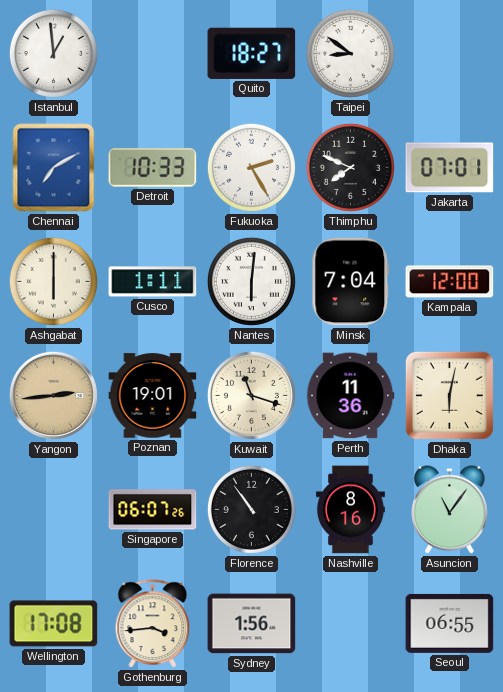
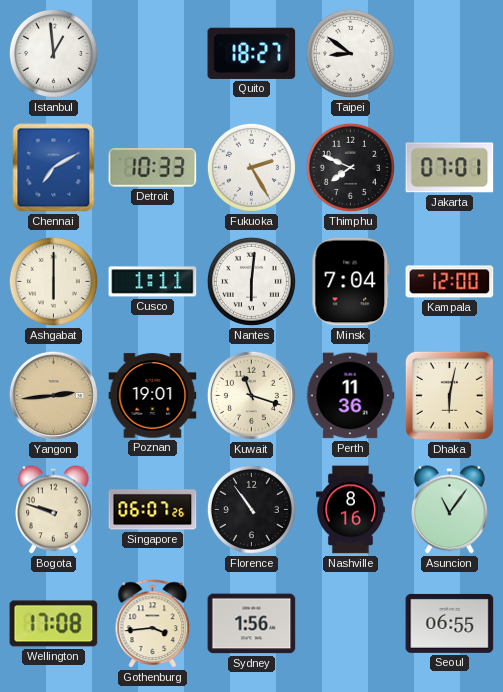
Bogota: none -> 9:48 (54, 510)
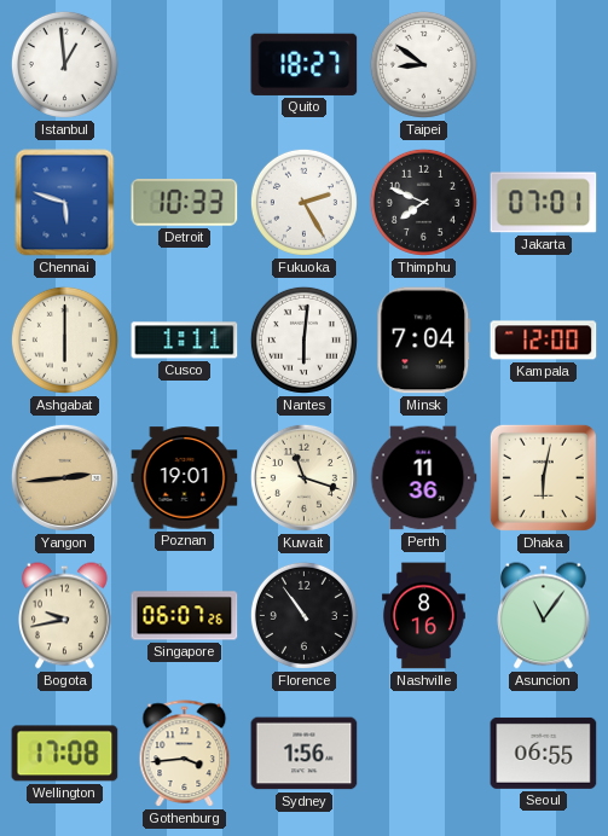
Chennai: 7:10 -> 5:48 (65, 203)
Bogota: 9:48 -> 9:43 (65, 616)
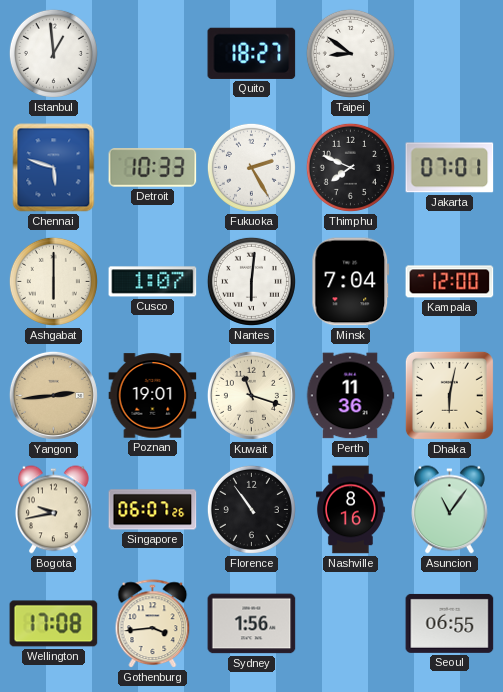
Cusco: 1:11 -> 1:07 (153, 282)
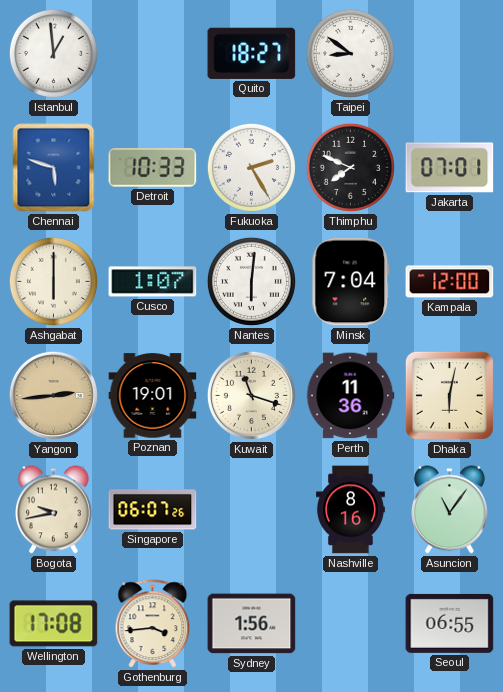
Florence: 10:54 -> none (251, 509)
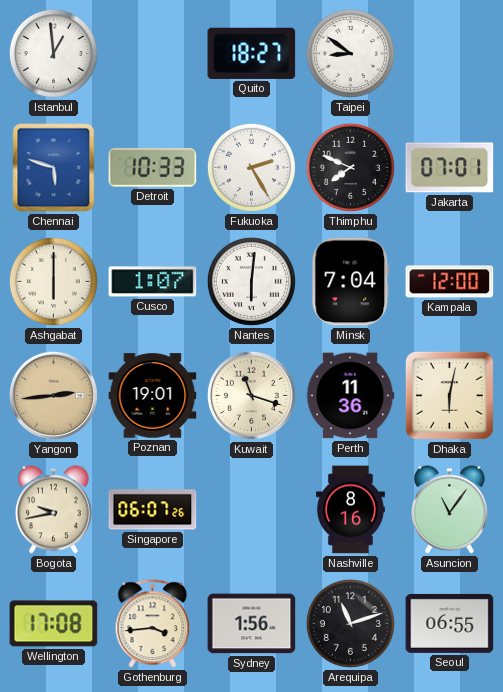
Arequipa: none -> 11:12 (350, 623)
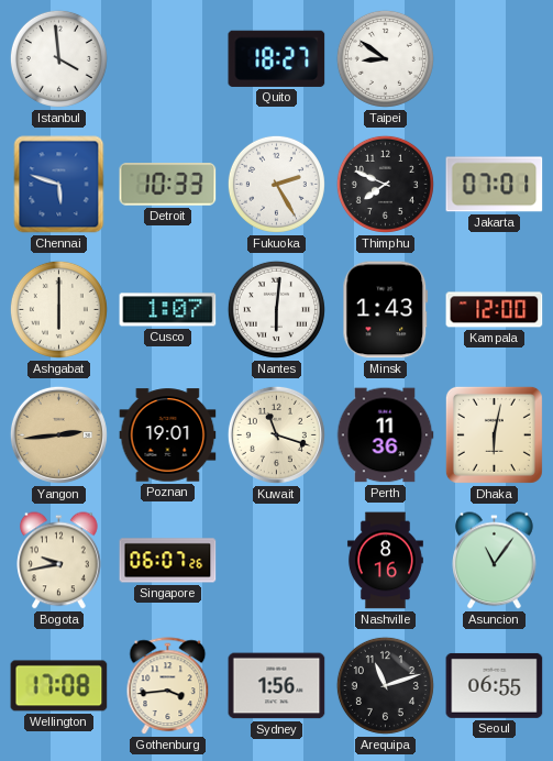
Istanbul: 12:59 -> 3:59 (58, 58)
Minsk: 7:04 -> 1:43 (386, 310)
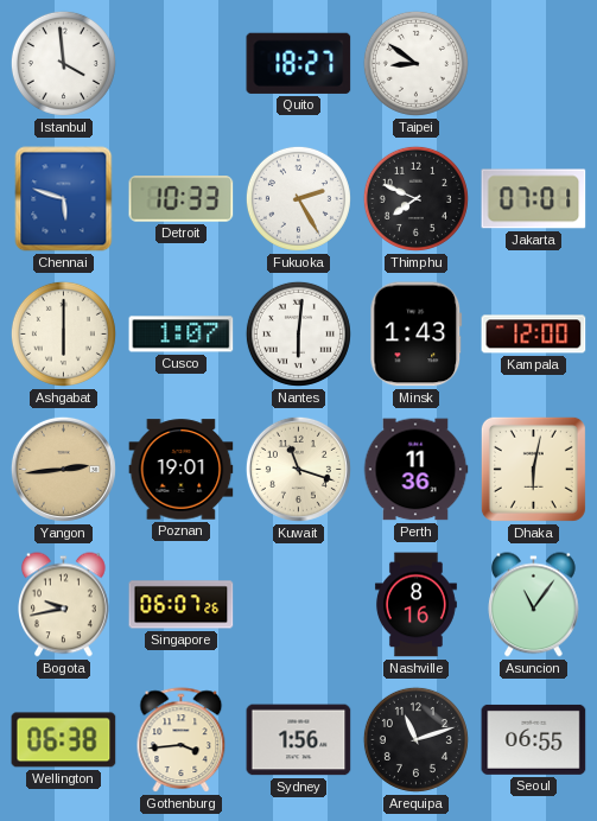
Wellington: 17:08 -> 06:38 (64, 740)
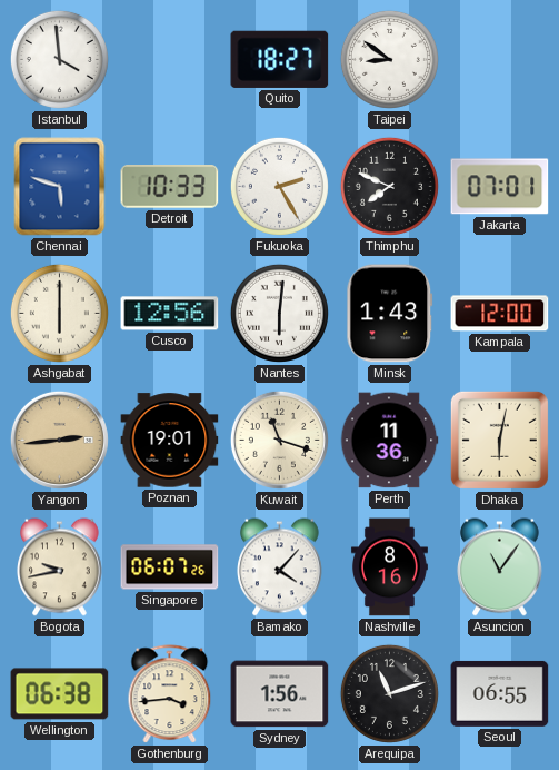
Cusco: 1:07 -> 12:56 (170, 314)
Bamako: none -> 4:07 (280, 567)
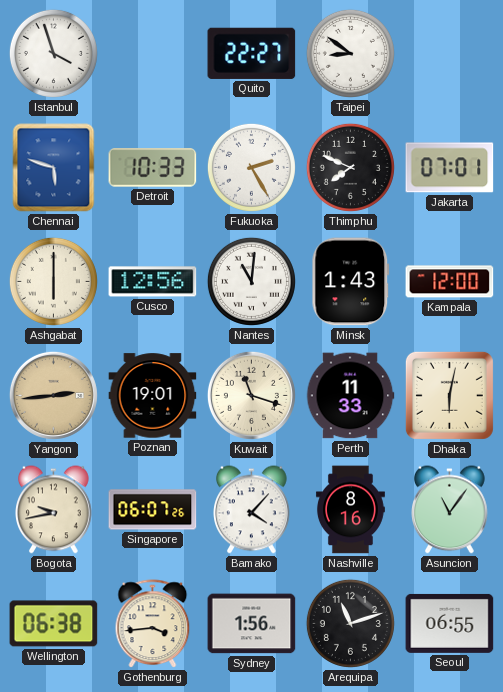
Istanbul: 3:59 -> 3:57 (53, 53)
Quito: 18:27 -> 22:27 (252, 53)
Nantes: 6:01 -> 11:01 (251, 281)
Perth: 11:36 -> 11:33 (350, 396)
